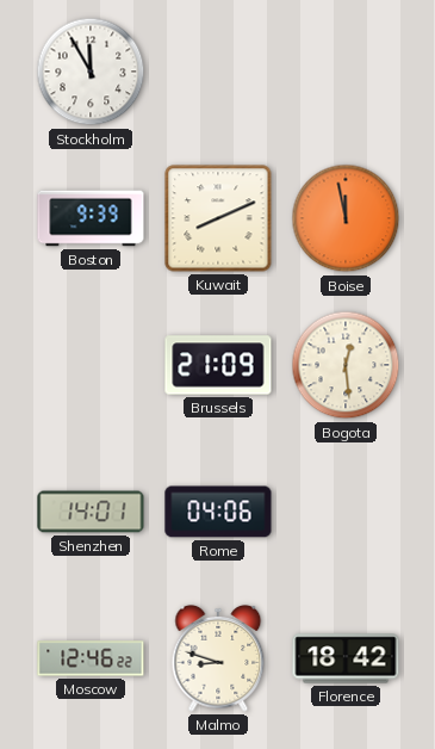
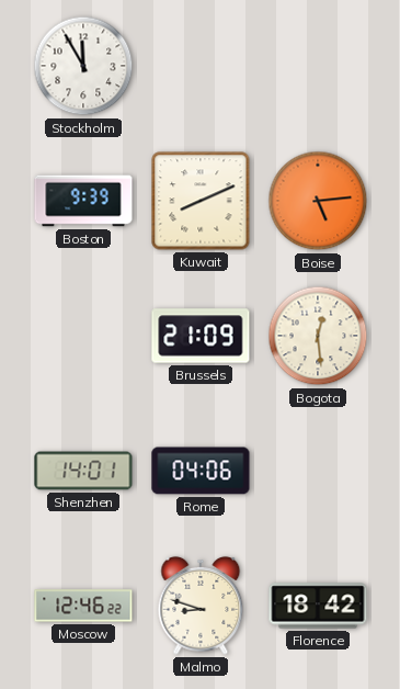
Boise: 11:58 -> 5:14 (318, 201)
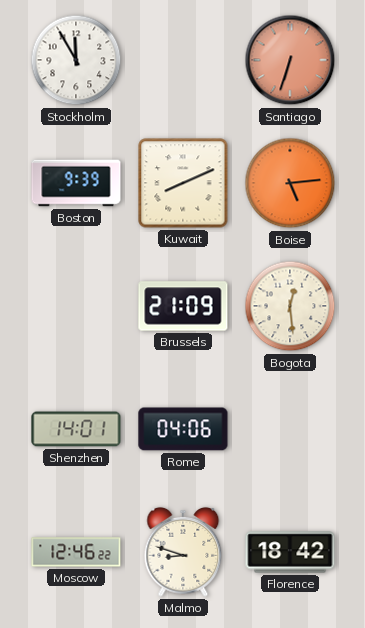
Santiago: none -> 6:33 (290, 60)
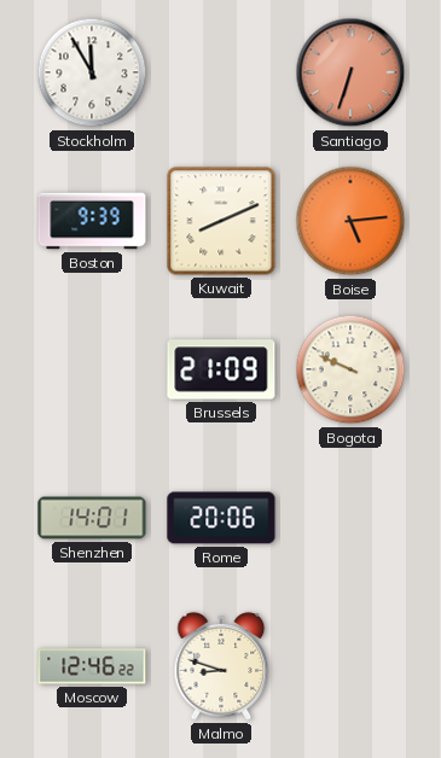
Bogota: 12:29 -> 9:49 (350, 369)
Rome: 04:06 -> 20:06 (221, 518)
Florence: 18:42 -> none (290, 552)
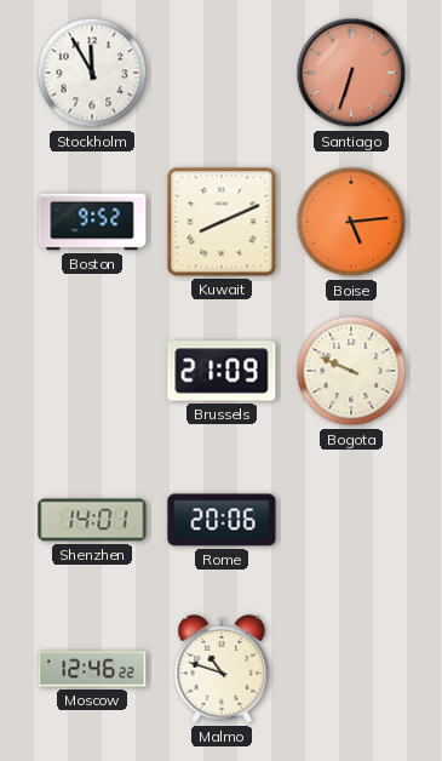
Boston: 9:39 -> 9:52 (92, 222)
Malmo: 8:48 -> 10:48 (222, 669)
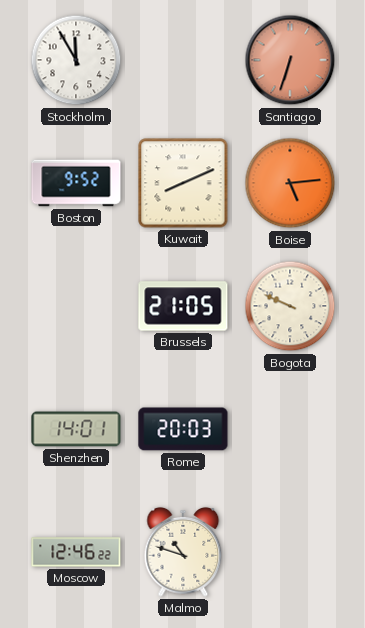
Brussels: 21:09 -> 21:05 (183, 306)
Rome: 20:06 -> 20:03 (183, 429)
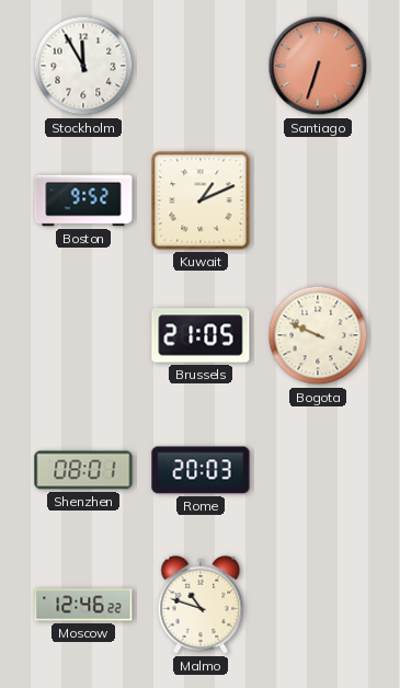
Kuwait: 8:11 -> 1:11 (201, 200)
Boise: 5:14 -> none (290, 183)
Shenzhen: 14:01 -> 08:01 (83, 470)
